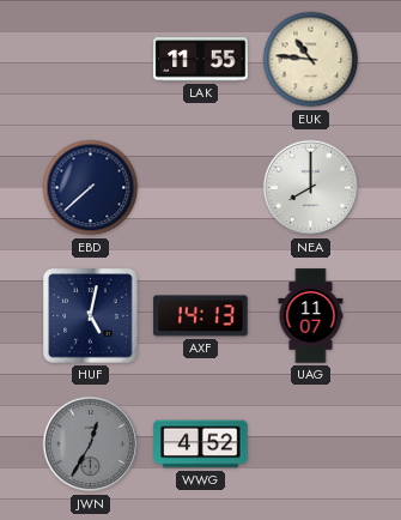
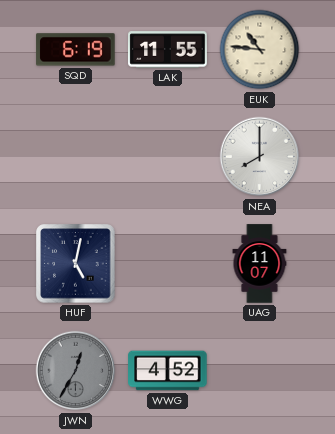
SQD: none -> 6:19 (76, 50)
EBD: 7:38 -> none (91, 188)
AXF: 14:13 -> none (201, 316)
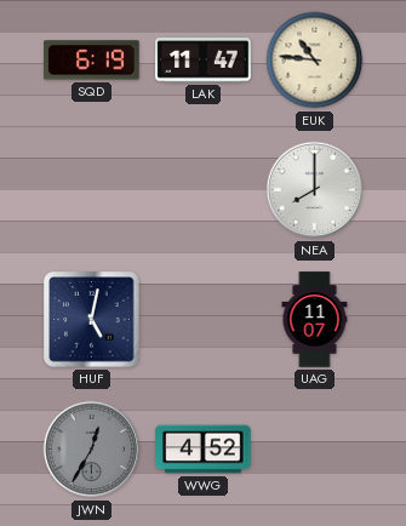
LAK: 11:55 -> 11:47 (204, 61)
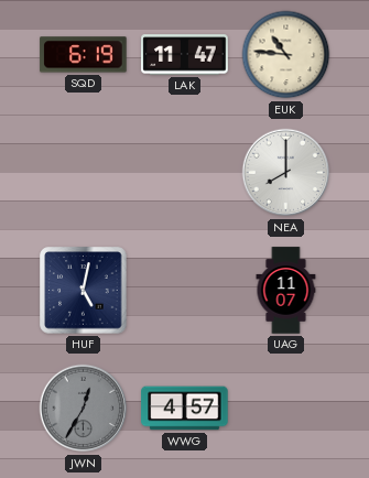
WWG: 4:52 -> 4:57 (185, 409)
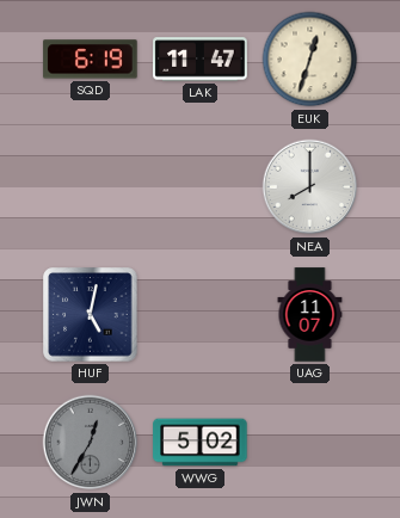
EUK: 10:46 -> 12:33 (310, 60)
WWG: 4:57 -> 5:02 (201, 443)
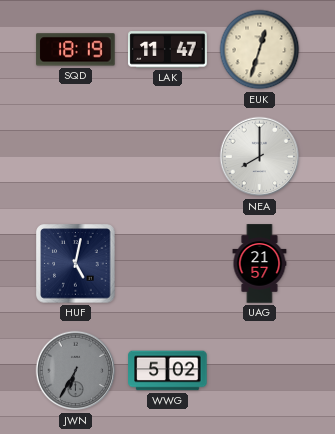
SQD: 6:19 -> 18:19 (76, 50)
UAG: 11:07 -> 21:57 (260, 264)
JWN: 12:35 -> 6:35 (76, 371)
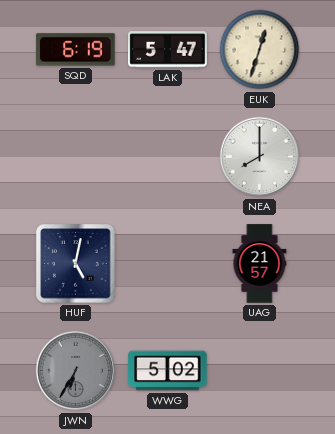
SQD: 18:19 -> 6:19 (76, 50)
LAK: 11:47 -> 5:47 (168, 50)
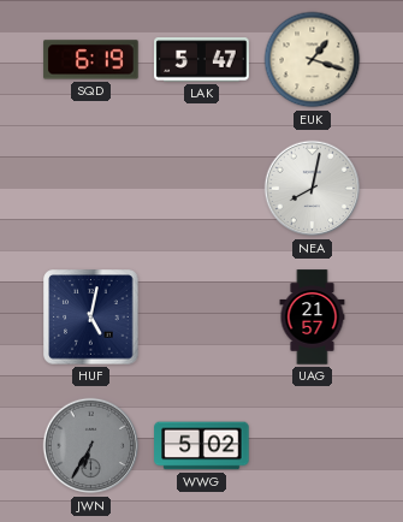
EUK: 12:33 -> 1:18 (313, 60)
NEA: 8:00 -> 8:02 (313, 189)
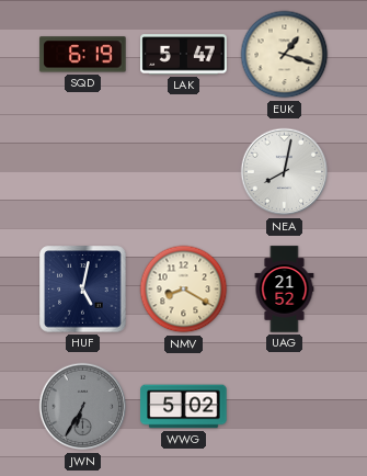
NMV: none -> 8:20 (184, 290)
UAG: 21:57 -> 21:52 (285, 290)
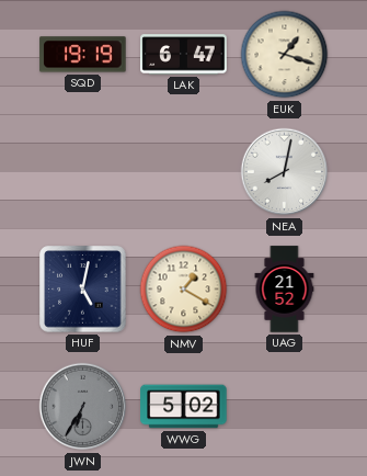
SQD: 6:19 -> 19:19 (83, 55)
LAK: 5:47 -> 6:47 (184, 55)
NMV: 8:20 -> 1:20 (184, 290)
